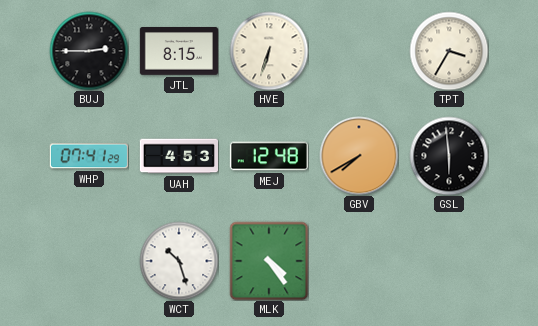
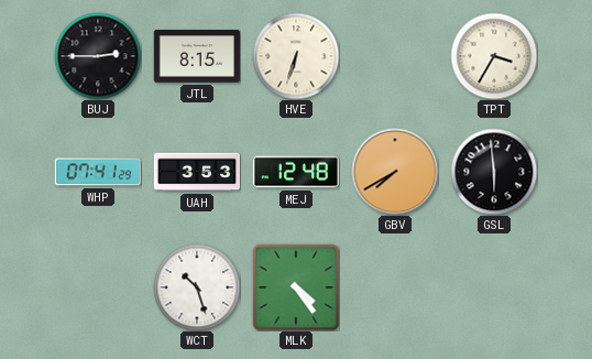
UAH: 4:53 -> 3:53 (196, 172)
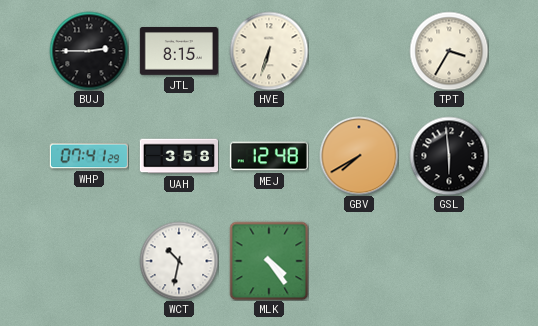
UAH: 3:53 -> 3:58 (178, 156)
WCT: 10:27 -> 10:32 (179, 261)
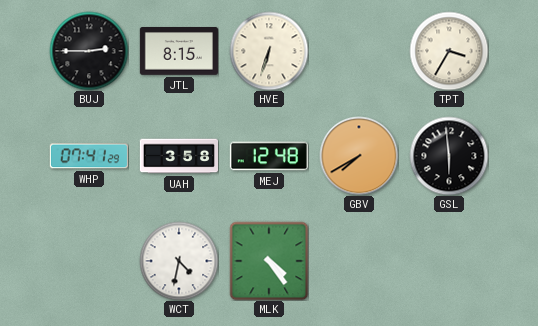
WCT: 10:32 -> 4:32 (179, 261)
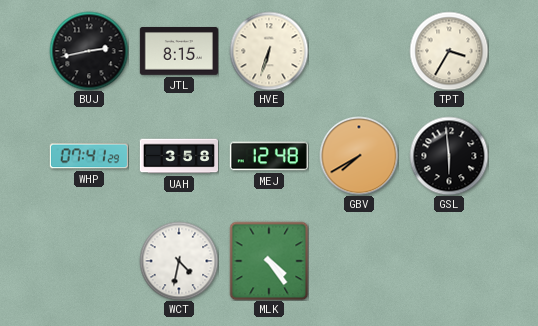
BUJ: 2:45 -> 2:43 (89, 51)
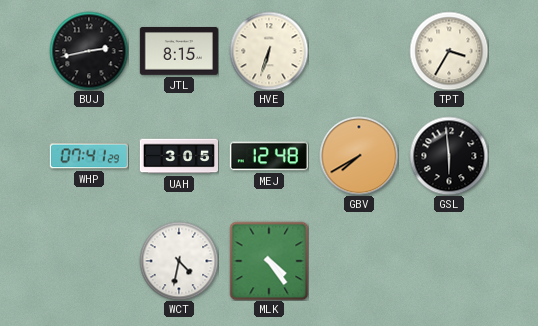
UAH: 3:58 -> 3:05 (178, 156)
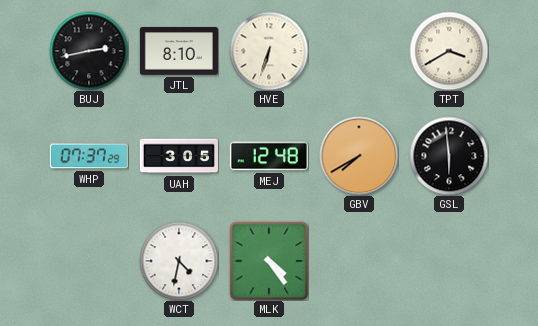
JTL: 8:15 -> 8:10 (179, 51)
TPT: 3:35 -> 3:40 (449, 51)
WHP: 07:41 -> 07:37 (89, 156)
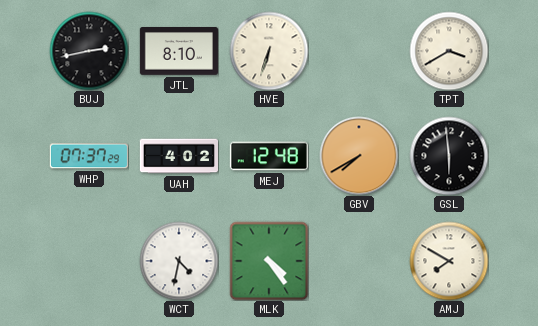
UAH: 3:05 -> 4:02 (178, 156)
AMJ: none -> 7:50 (449, 261)
